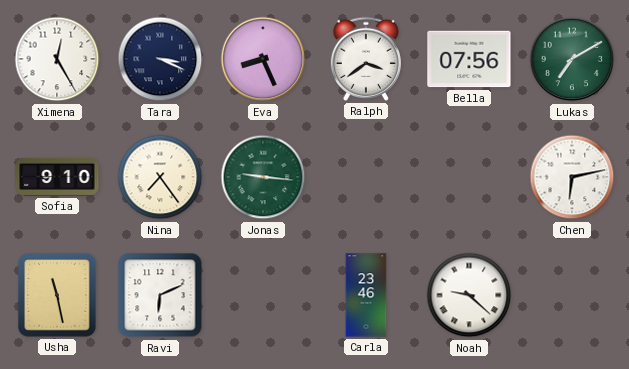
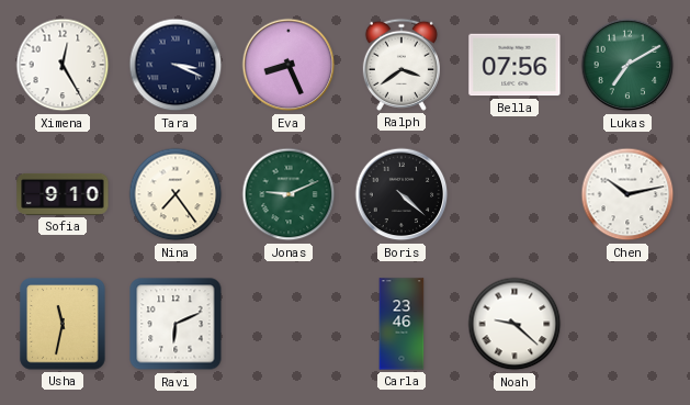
Jonas: 9:16 -> 9:11 (289, 194)
Boris: none -> 4:22 (401, 194)
Chen: 6:13 -> 10:13 (627, 194)
Usha: 11:28 -> 11:32 (63, 324)
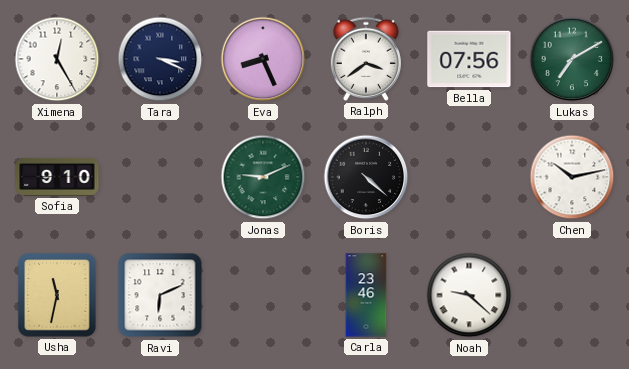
Nina: 7:24 -> none (176, 194)
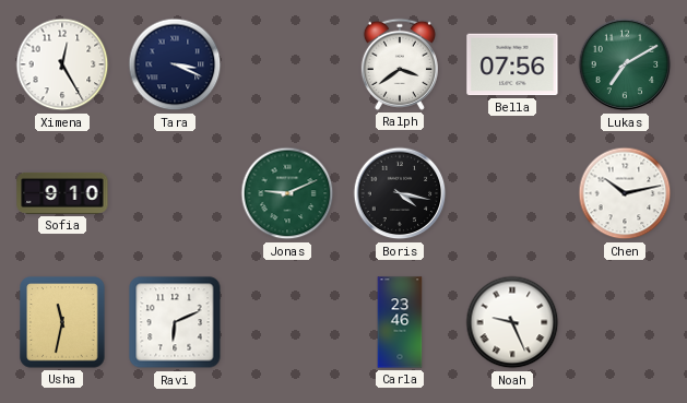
Eva: 8:26 -> none (263, 59)
Boris: 4:22 -> 4:17 (400, 193)
Noah: 9:22 -> 9:26 (512, 322)
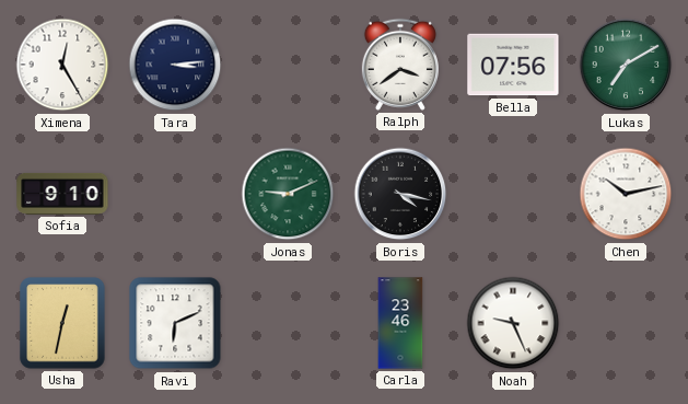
Tara: 3:19 -> 3:14 (175, 65)
Usha: 11:32 -> 12:32 (62, 323)
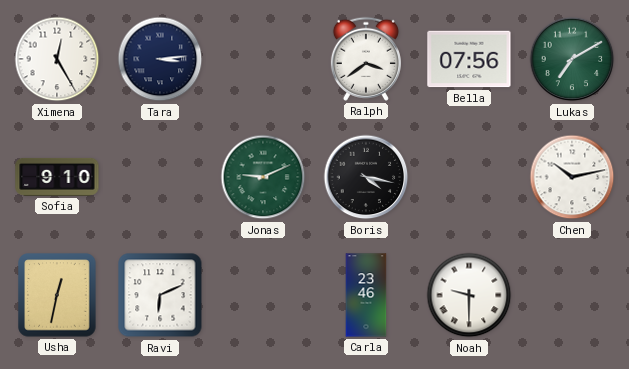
Noah: 9:26 -> 9:30 (469, 295)
